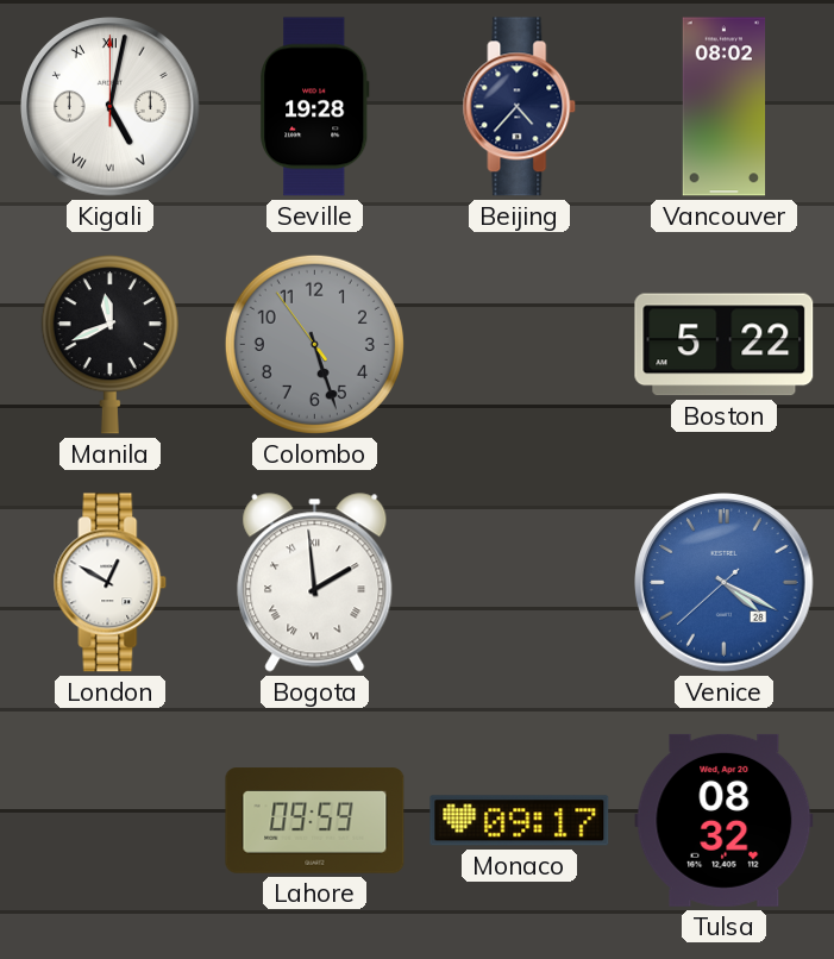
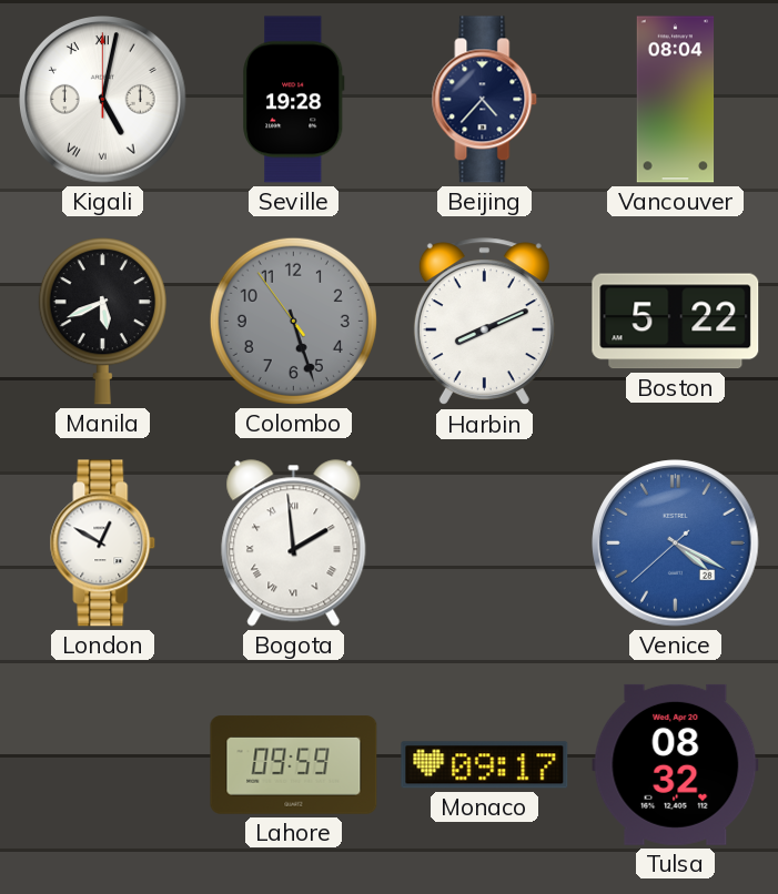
Vancouver: 08:02 -> 08:04 (676, 100)
Manila: 11:41 -> 5:41 (102, 322)
Harbin: none -> 8:11 (484, 322)
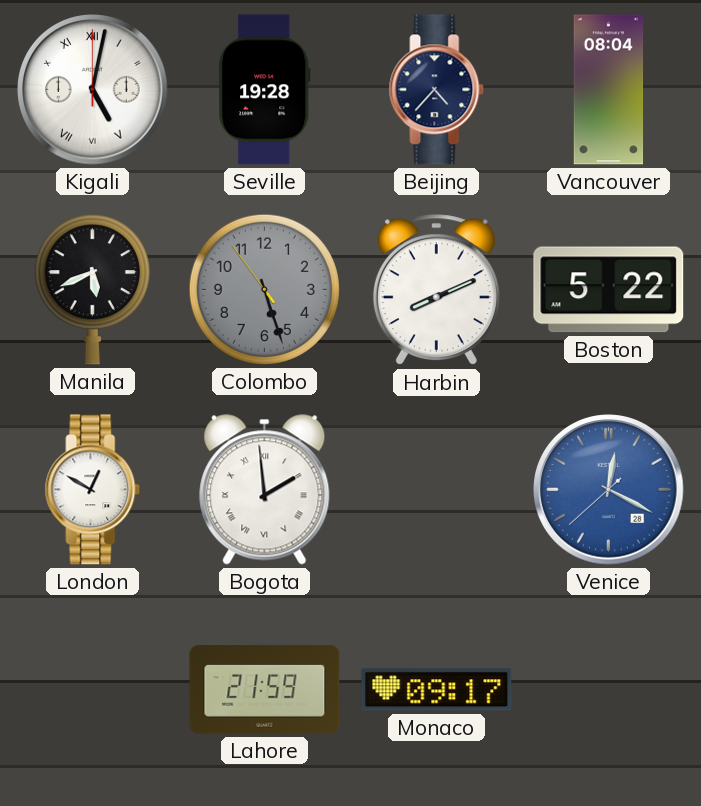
Venice: 4:19 -> 12:19 (609, 490)
Lahore: 09:59 -> 21:59 (265, 690)
Tulsa: 08:32 -> none (676, 764)
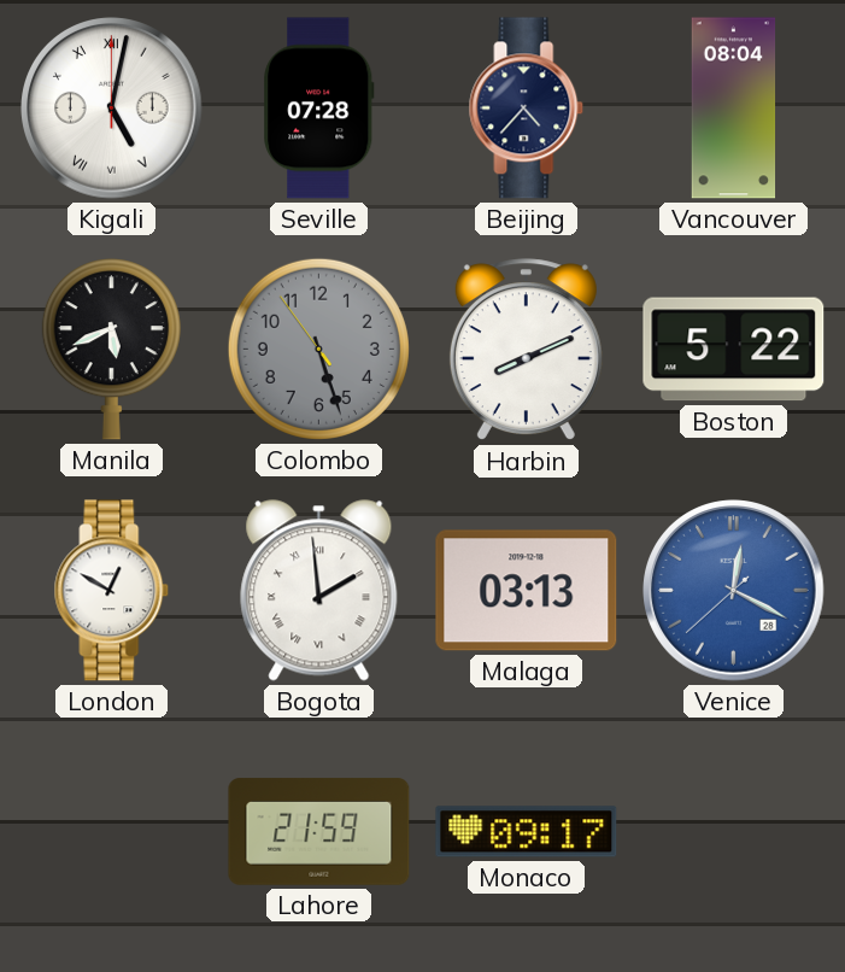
Seville: 19:28 -> 07:28 (319, 109)
Malaga: none -> 03:13 (527, 591)
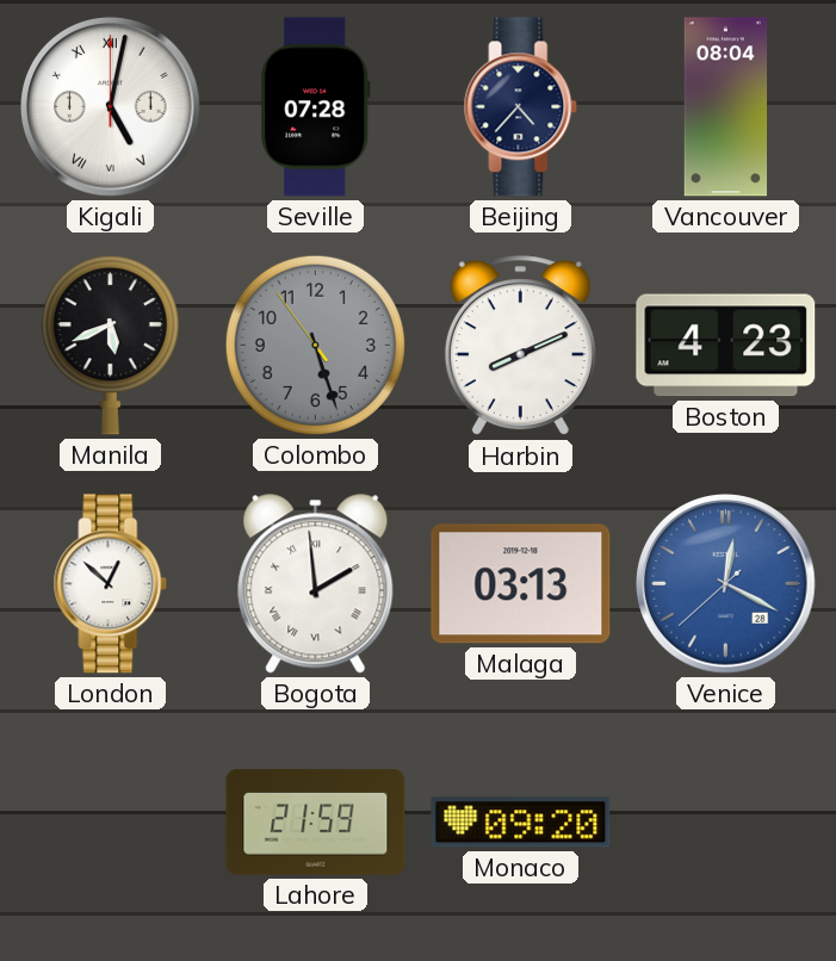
Boston: 5:22 -> 4:23 (726, 346)
London: 12:50 -> 12:52 (111, 584)
Monaco: 09:17 -> 09:20 (521, 823)
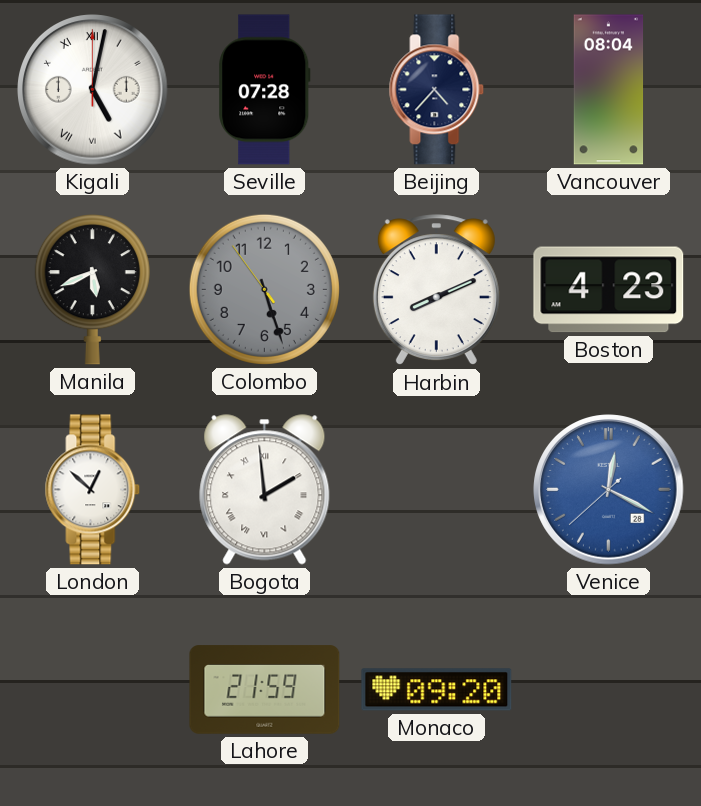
Malaga: 03:13 -> none (521, 584)
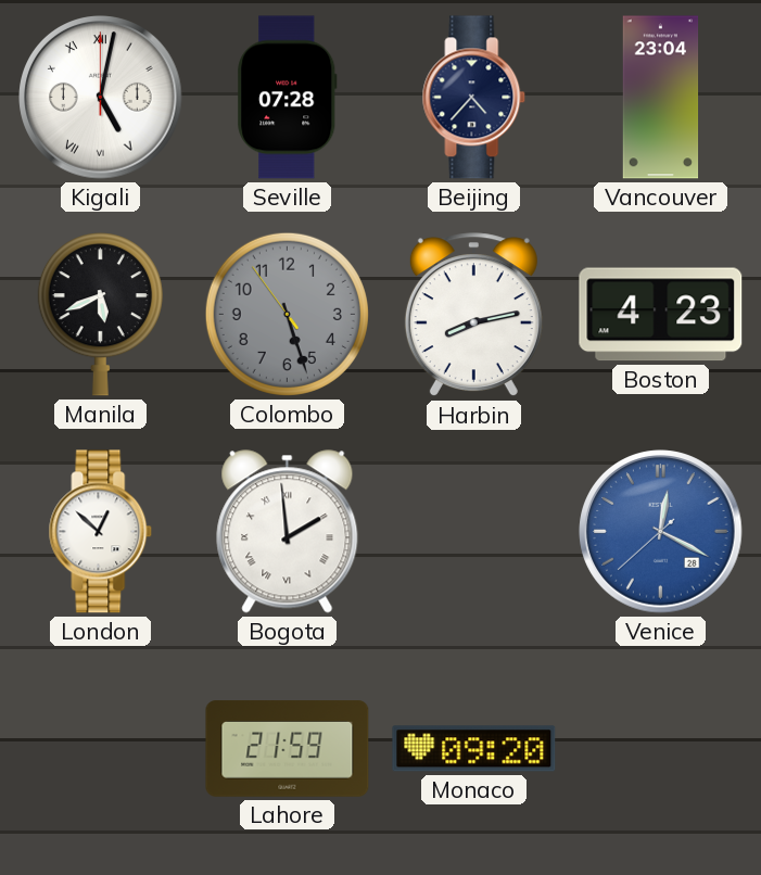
Vancouver: 08:04 -> 23:04 (661, 98)
Harbin: 8:11 -> 8:13 (473, 315)
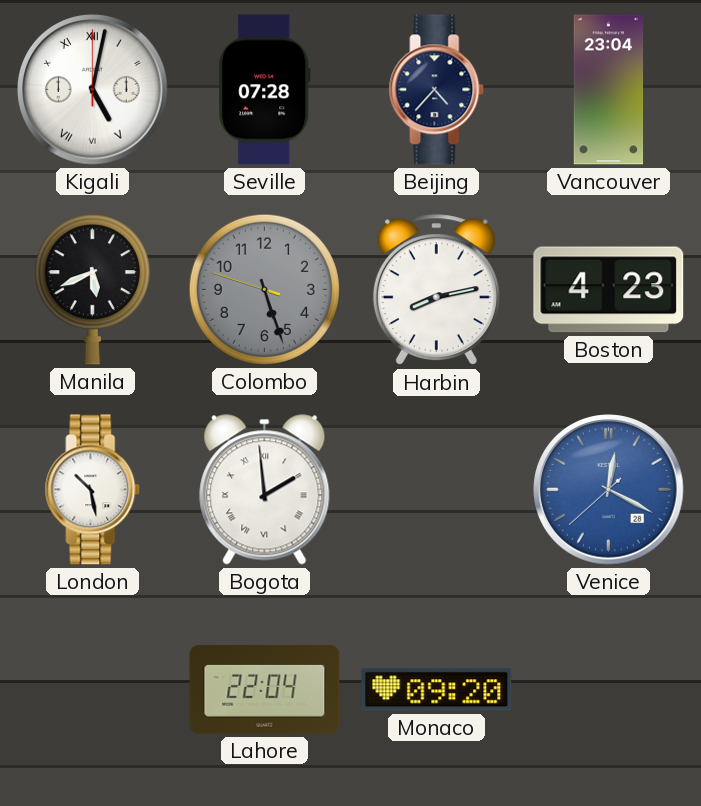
Colombo: 5:26:54 -> 5:26:48 (264, 289)
London: 12:52 -> 10:28 (93, 490)
Lahore: 21:59 -> 22:04 (265, 690)
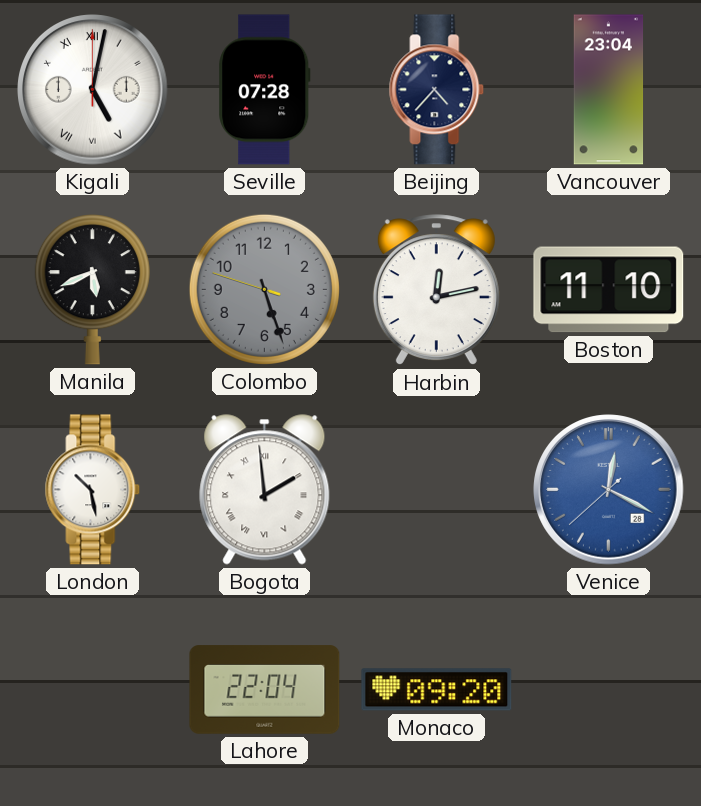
Harbin: 8:13 -> 12:13 (436, 290)
Boston: 4:23 -> 11:10 (609, 290)
